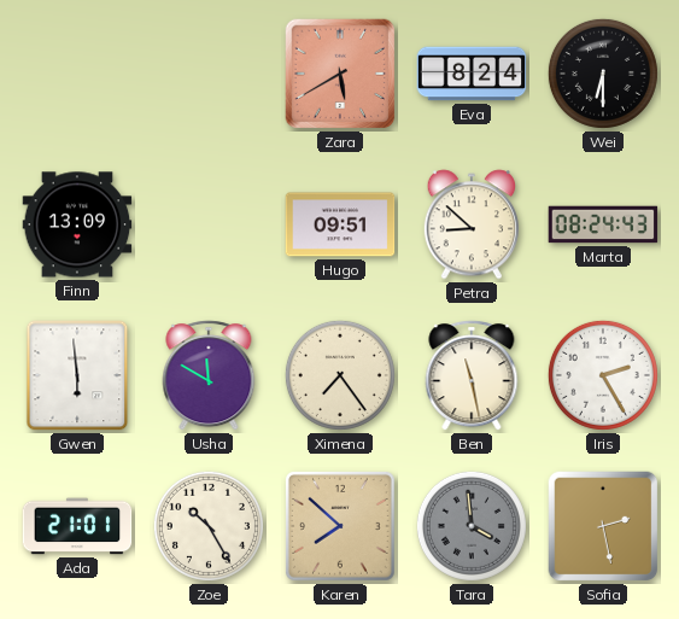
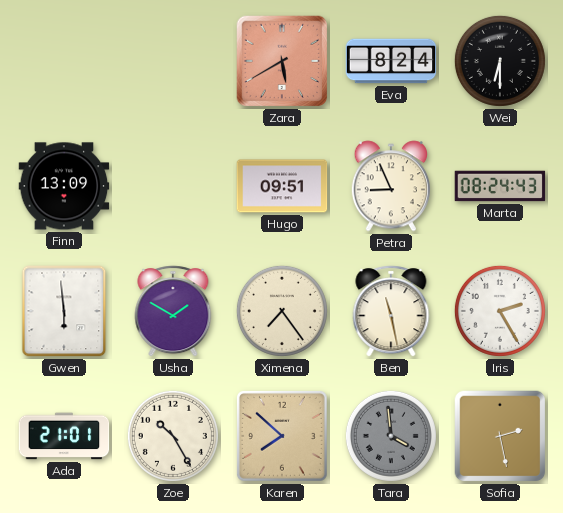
Petra: 8:52 -> 8:56 (390, 186)
Usha: 11:50 -> 1:50 (173, 311)
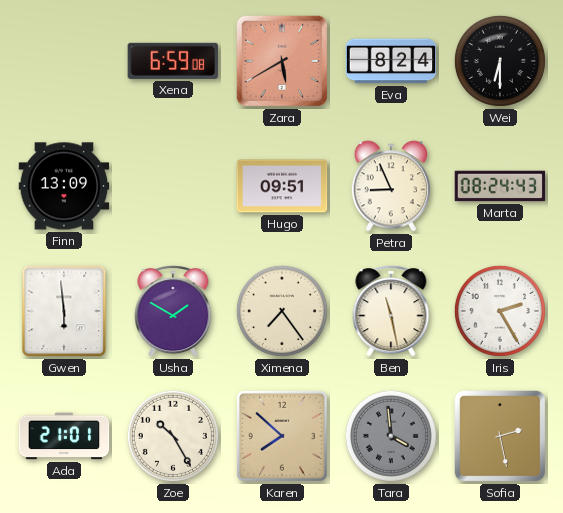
Xena: none -> 6:59 (173, 61)
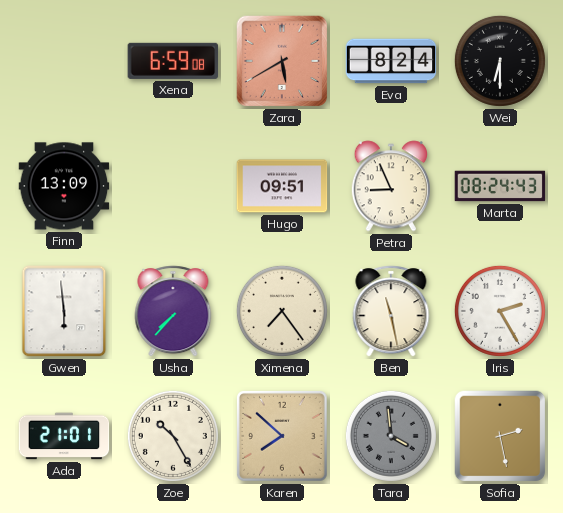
Usha: 1:50 -> 7:37 (173, 311)
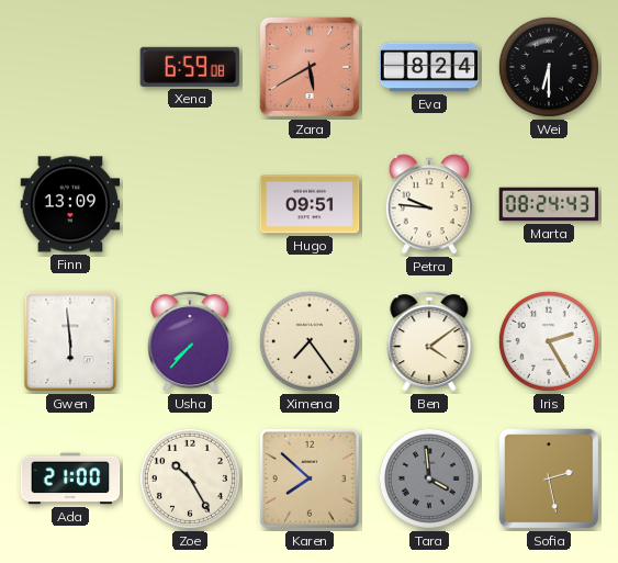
Petra: 8:56 -> 9:46 (428, 204)
Ben: 11:28 -> 4:09 (429, 341)
Ada: 21:01 -> 21:00 (70, 478)
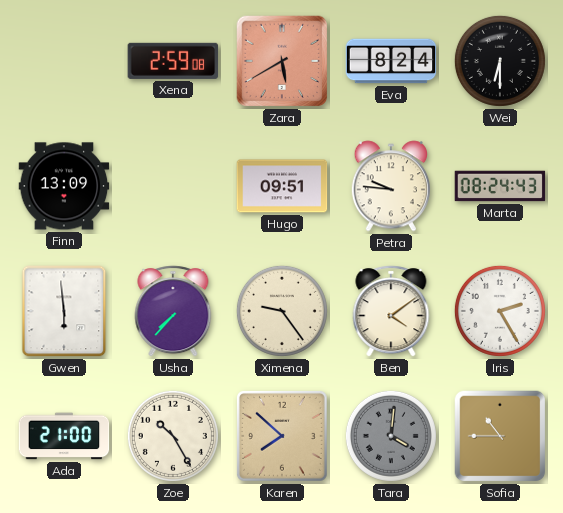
Xena: 6:59 -> 2:59 (173, 61)
Ximena: 7:24 -> 9:24 (282, 311)
Tara: 3:59 -> 4:01 (391, 436)
Sofia: 2:28 -> 10:45 (500, 436)
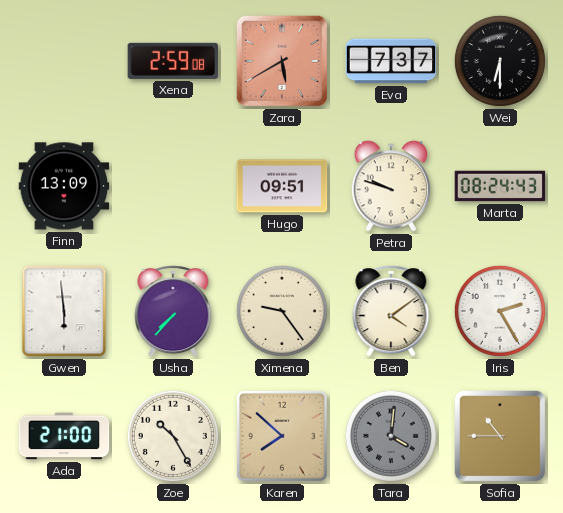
Eva: 8:24 -> 7:37 (391, 61)
Petra: 9:46 -> 9:48 (390, 186)
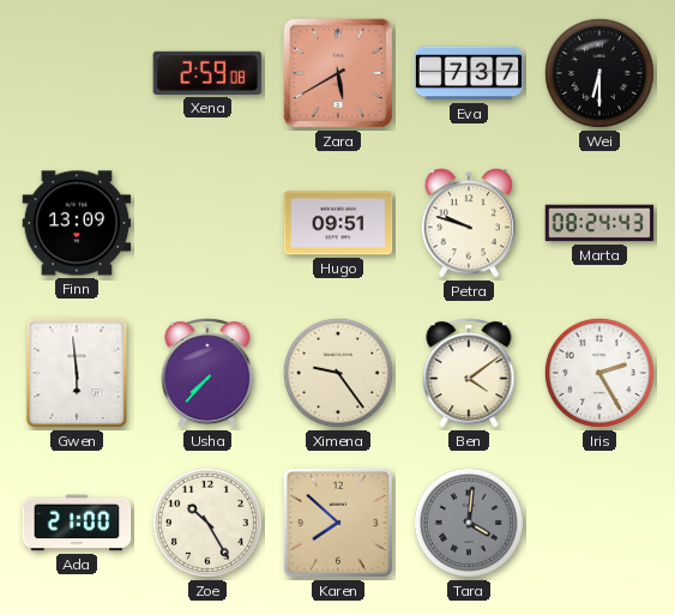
Sofia: 10:45 -> none (500, 436)
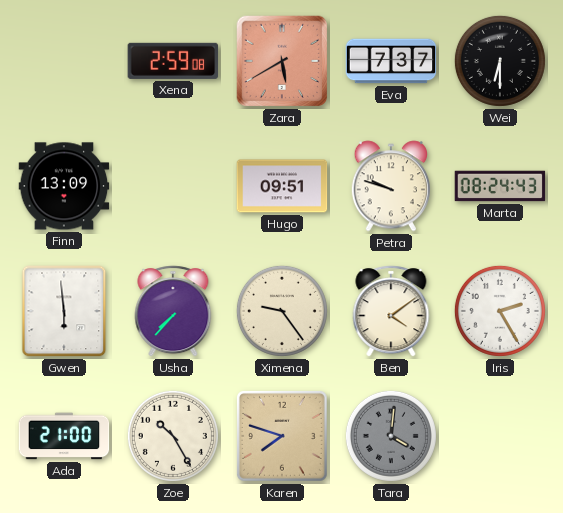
Karen: 7:52 -> 7:48 (282, 436)
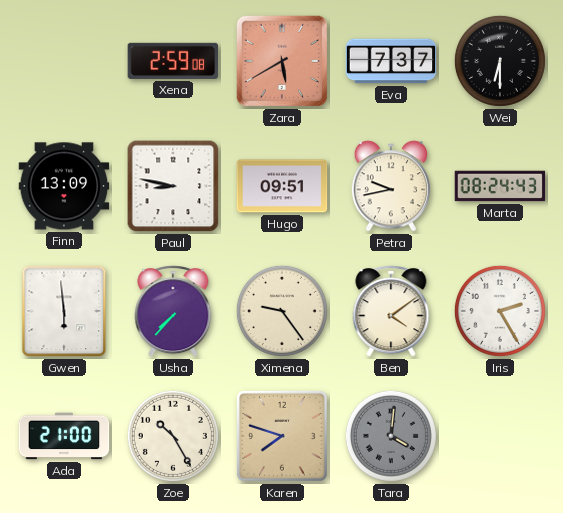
Paul: none -> 8:47 (173, 186)
Petra: 9:48 -> 9:43 (390, 186)
